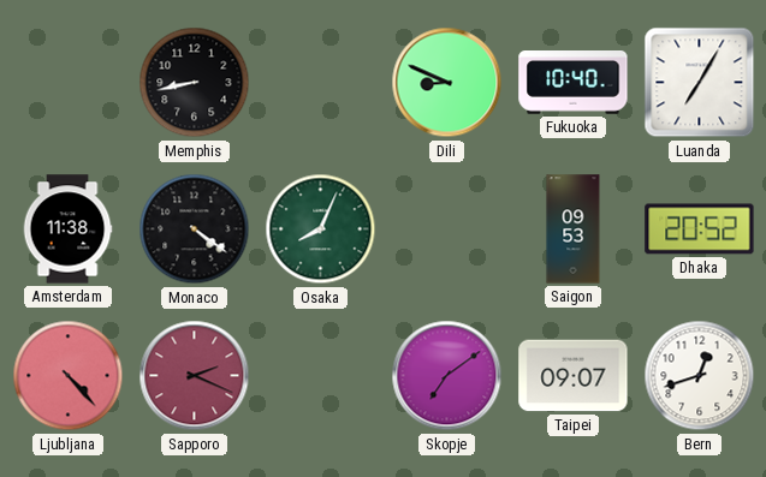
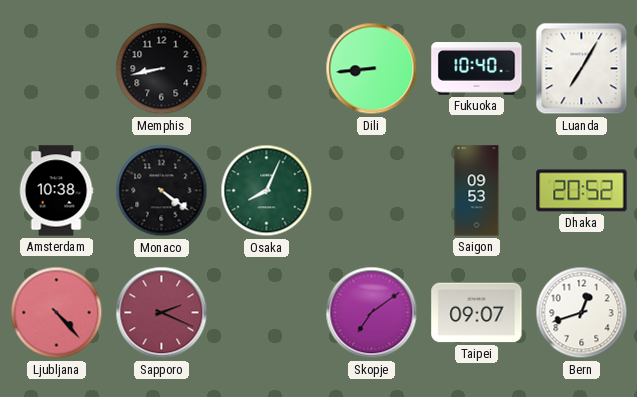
Dili: 8:49 -> 8:44 (372, 69)
Amsterdam: 11:38 -> 10:38 (56, 191)
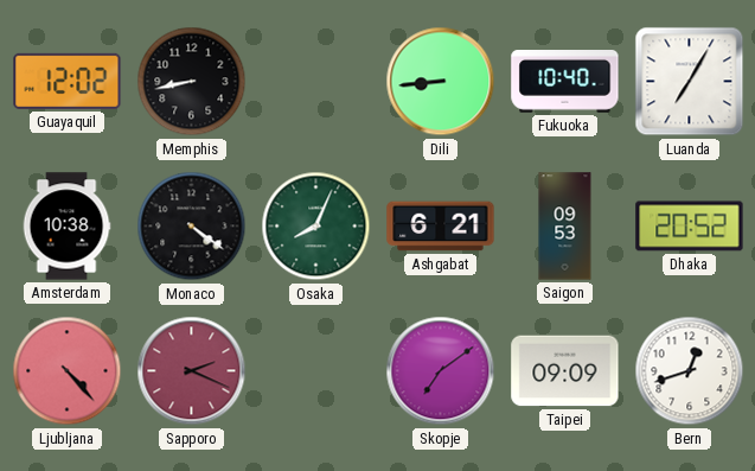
Guayaquil: none -> 12:02 (68, 81)
Ashgabat: none -> 6:21 (441, 227)
Taipei: 09:07 -> 09:09 (565, 371)
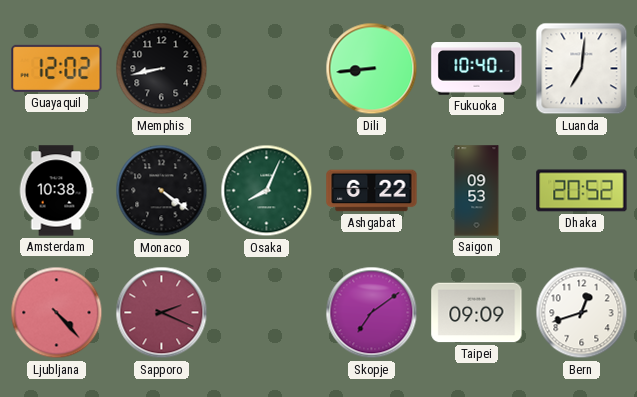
Luanda: 7:05 -> 7:01 (582, 69)
Ashgabat: 6:21 -> 6:22 (372, 191)
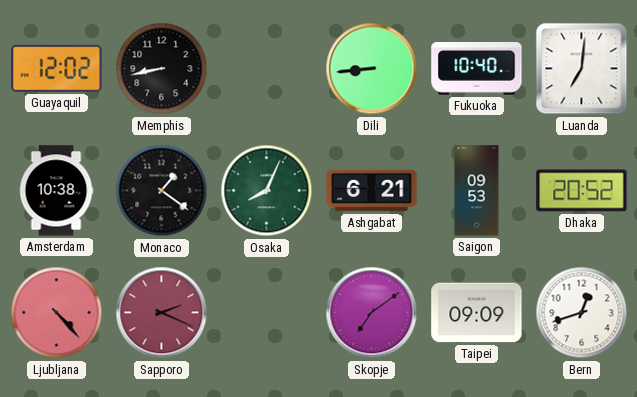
Monaco: 4:21 -> 1:21 (162, 191)
Ashgabat: 6:22 -> 6:21 (372, 191)
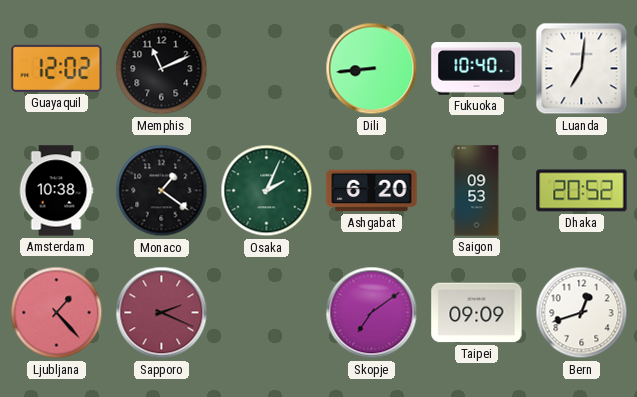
Memphis: 8:43 -> 11:11 (162, 69)
Osaka: 8:04 -> 2:04 (267, 191)
Ashgabat: 6:21 -> 6:20 (372, 191)
Ljubljana: 4:23 -> 1:23 (57, 313)
